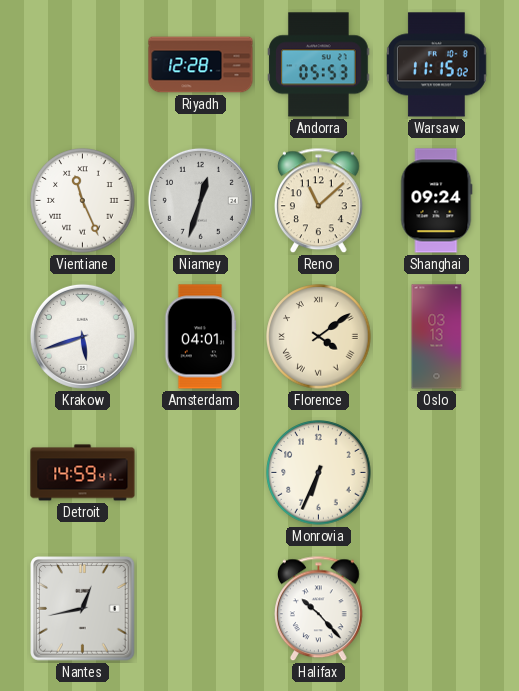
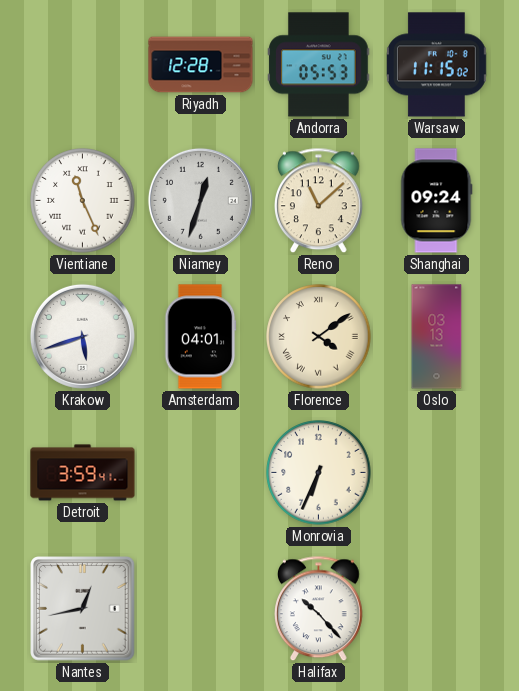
Detroit: 14:59 -> 3:59 (83, 473)
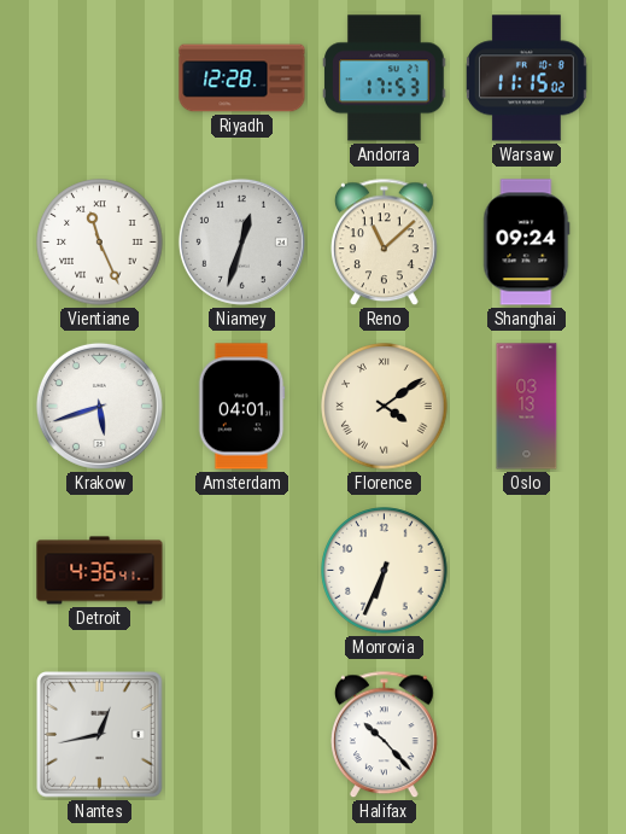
Andorra: 05:53 -> 17:53 (385, 78)
Detroit: 3:59 -> 4:36 (100, 571)
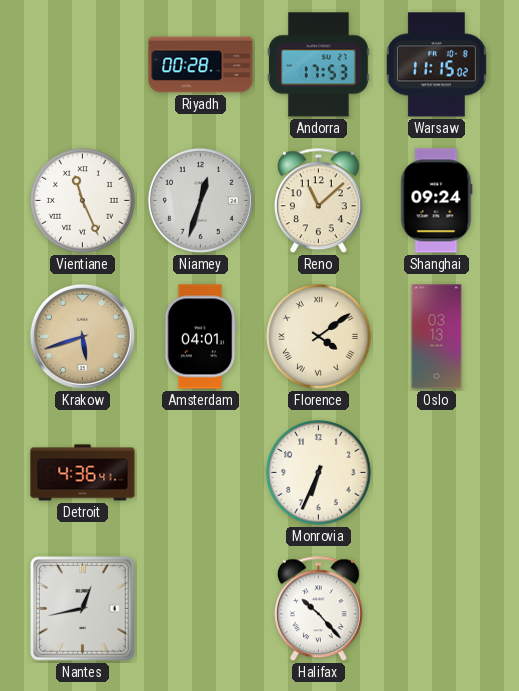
Riyadh: 12:28 -> 00:28 (201, 65)
Krakow dial: white -> champagne (82, 336)
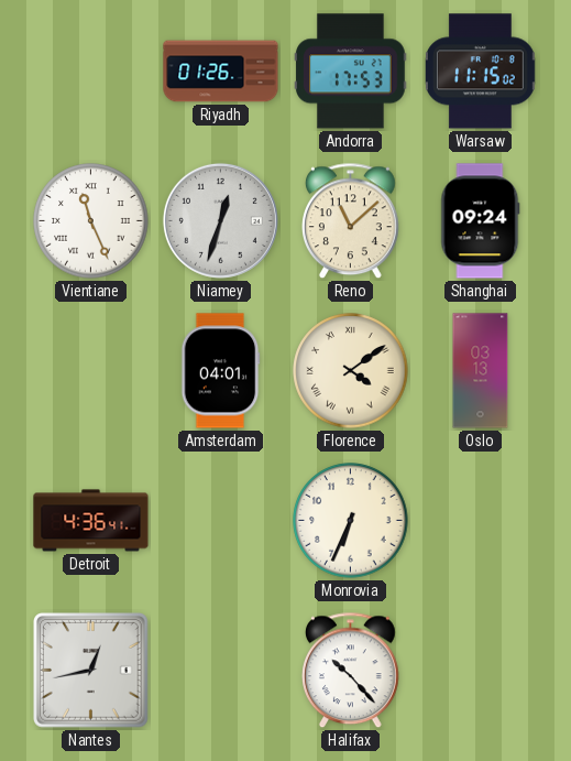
Riyadh: 00:28 -> 01:26 (221, 72)
Krakow: 5:42 -> none (82, 336)
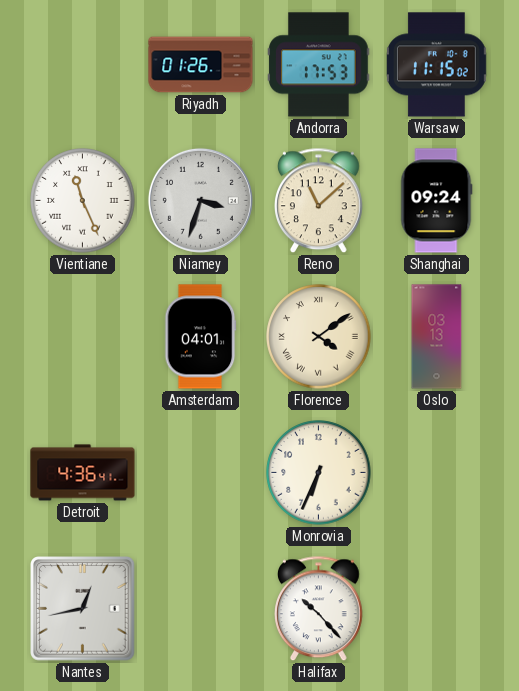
Niamey: 12:33 -> 3:33 (200, 200)
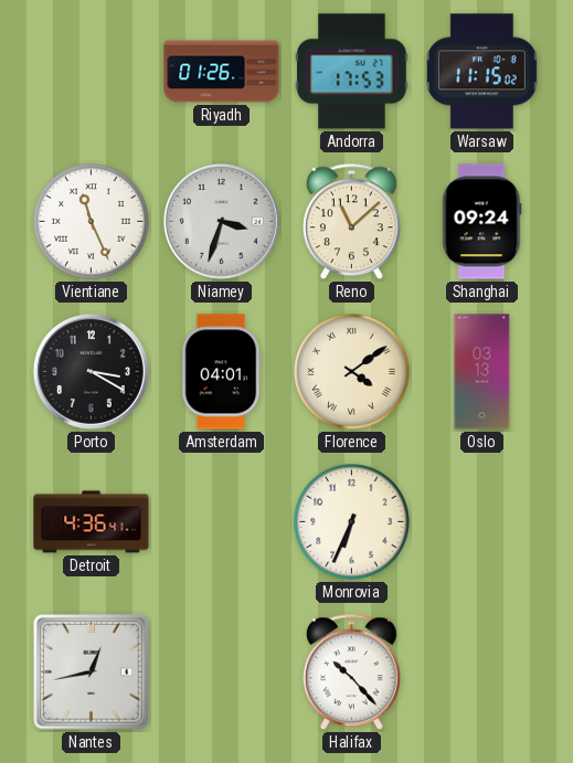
Porto: none -> 3:20 (91, 371)
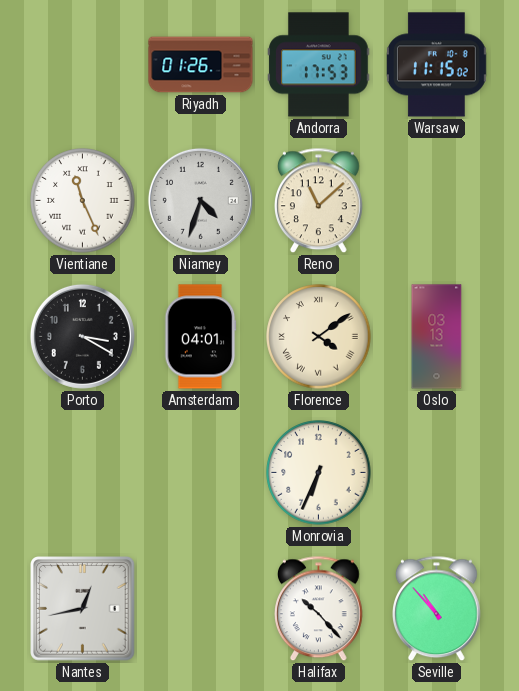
Niamey: 3:33 -> 4:33 (200, 200)
Shanghai: 09:24 -> none (482, 222)
Detroit: 4:36 -> none (92, 522)
Seville: none -> 10:53 (437, 609)
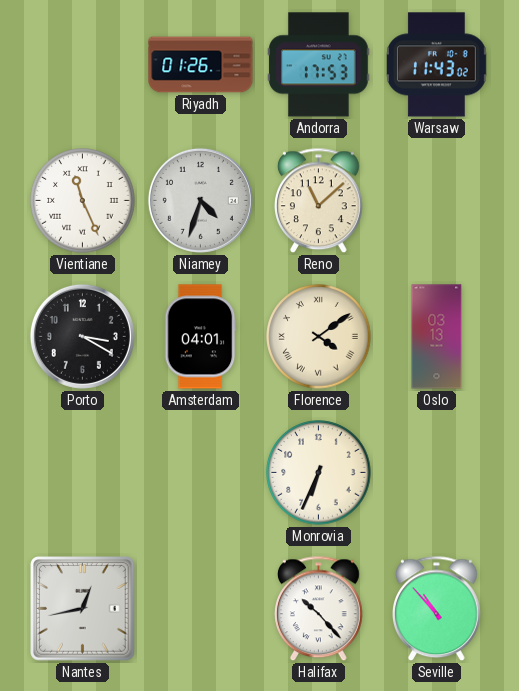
Warsaw: 11:15 -> 11:43 (437, 65)
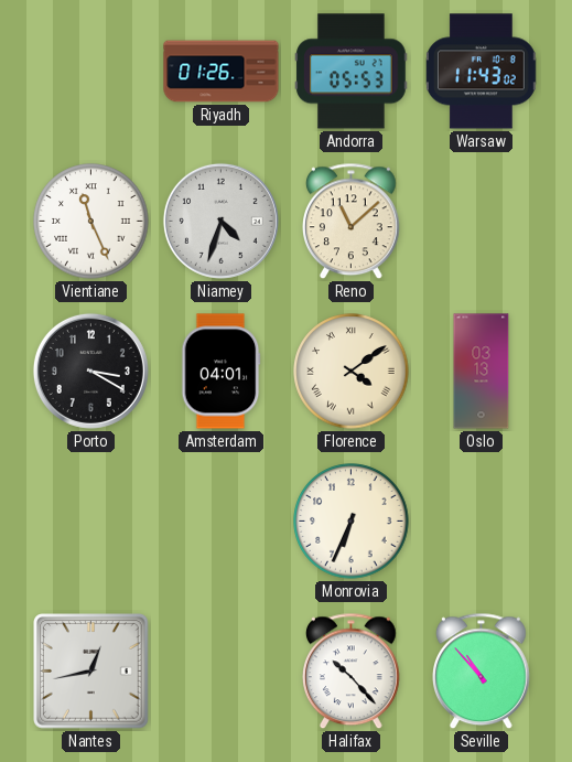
Andorra: 17:53 -> 05:53 (352, 72)
